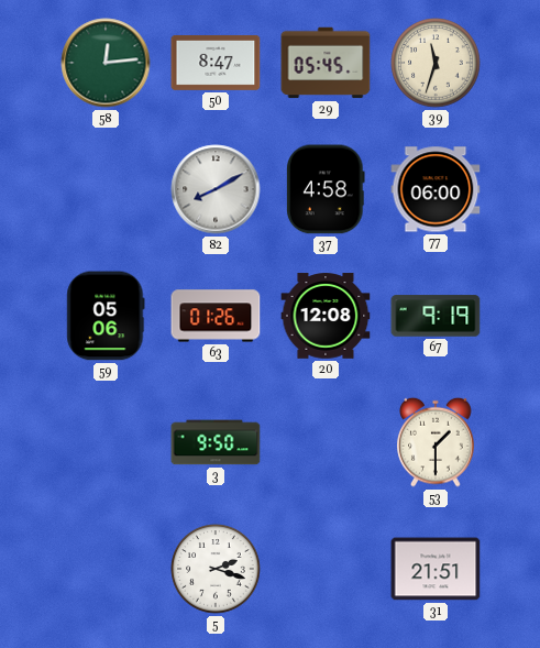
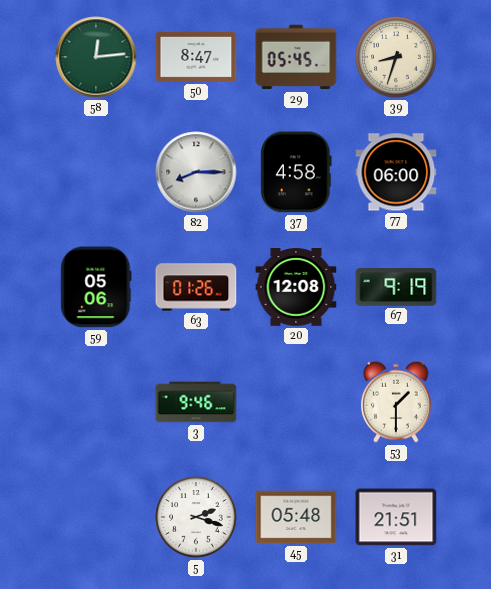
39: 11:33 -> 8:33 (396, 57)
82: 8:10 -> 8:15 (196, 172)
3: 9:50 -> 9:46 (196, 402)
45: none -> 05:48 (296, 517)
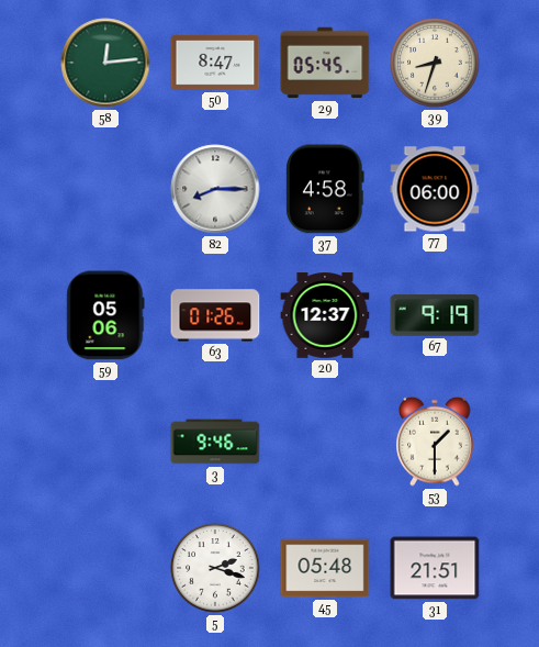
20: 12:08 -> 12:37 (325, 315)
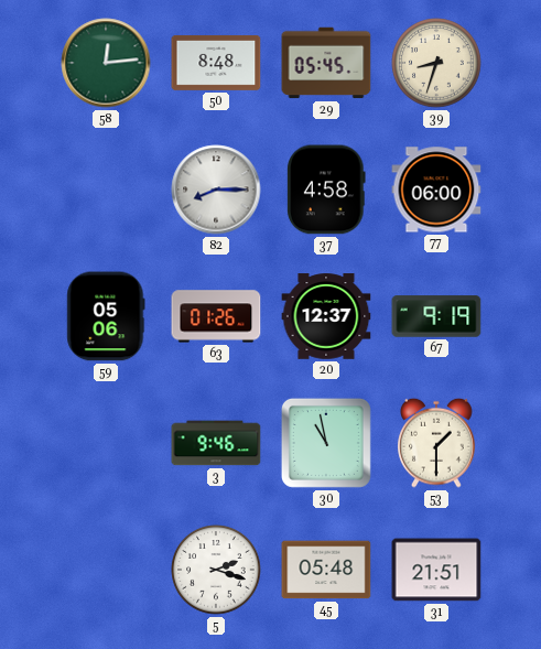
50: 8:47 -> 8:48 (216, 63)
30: none -> 10:58 (326, 443)
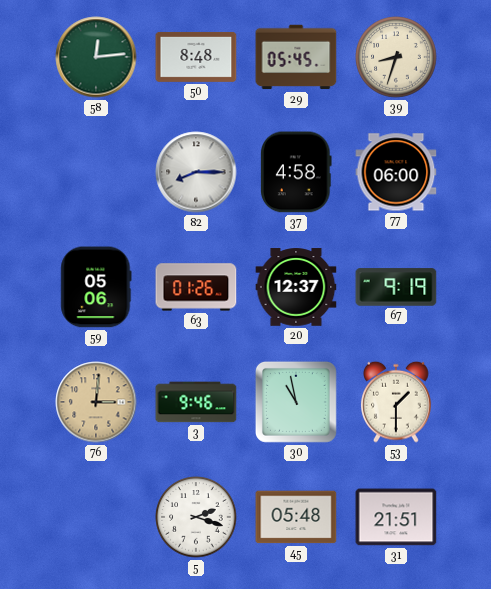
76: none -> 3:01 (96, 402)
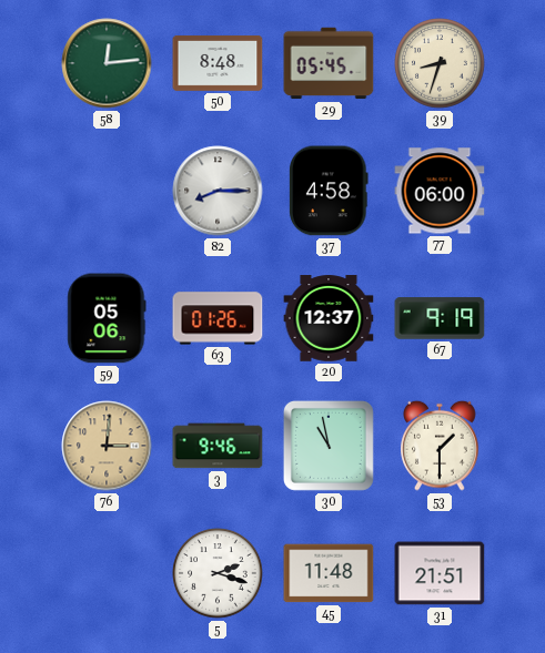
45: 05:48 -> 11:48 (329, 573)
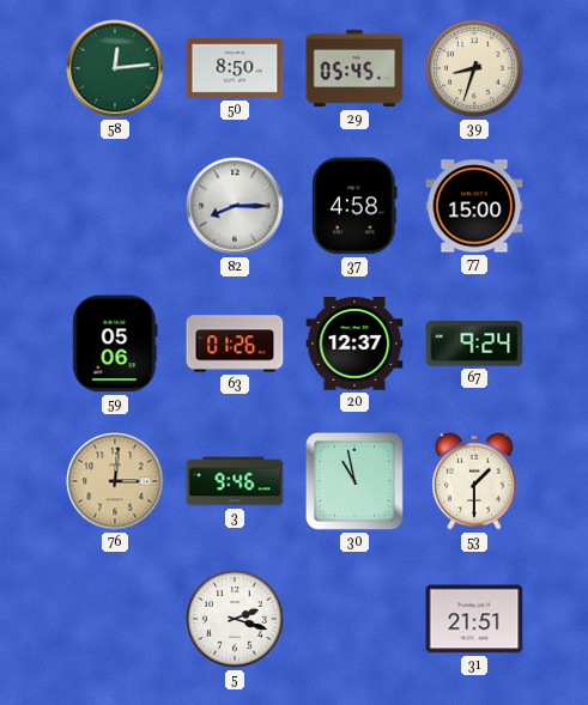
50: 8:48 -> 8:50 (235, 68)
77: 06:00 -> 15:00 (474, 206)
67: 9:19 -> 9:24 (474, 344)
45: 11:48 -> none (329, 573)
